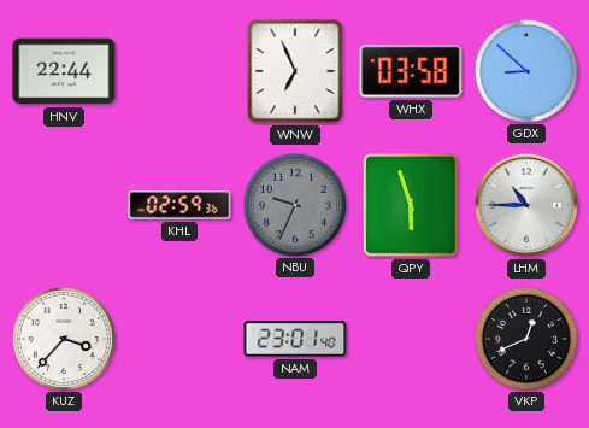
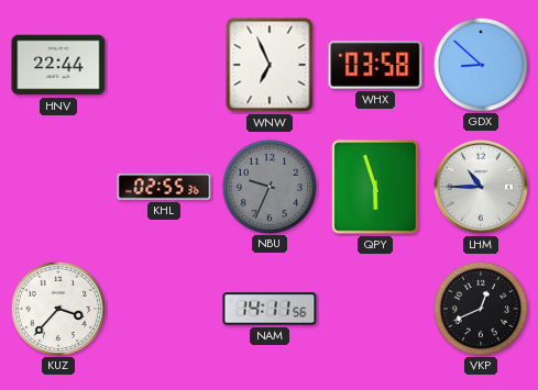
KHL: 02:59 -> 02:55 (164, 187)
NAM: 23:01 -> 14:11 (270, 309)
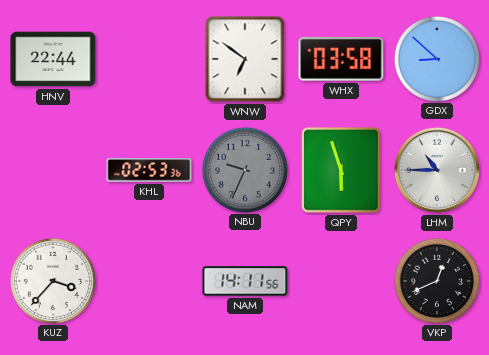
WNW: 6:56 -> 6:51 (245, 59)
KHL: 02:55 -> 02:53 (149, 170)
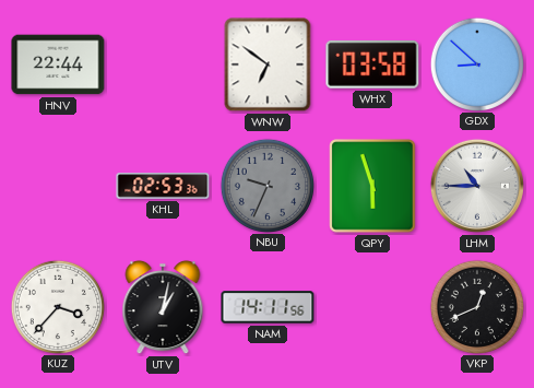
UTV: none -> 1:02 (163, 307)
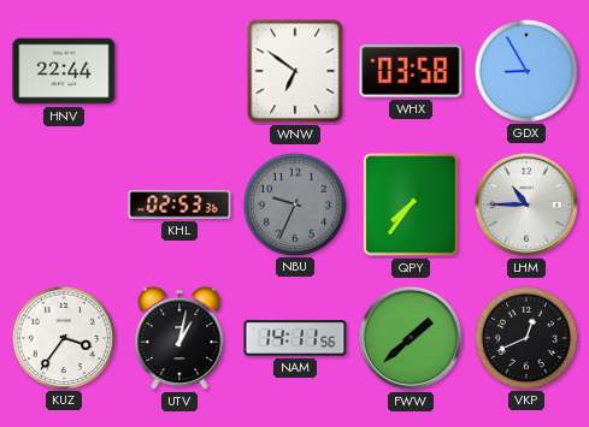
GDX: 8:52 -> 8:55 (525, 70)
QPY: 5:57 -> 7:36 (411, 204)
KUZ: 3:37 -> 3:36 (63, 337)
FWW: none -> 1:38 (411, 338)
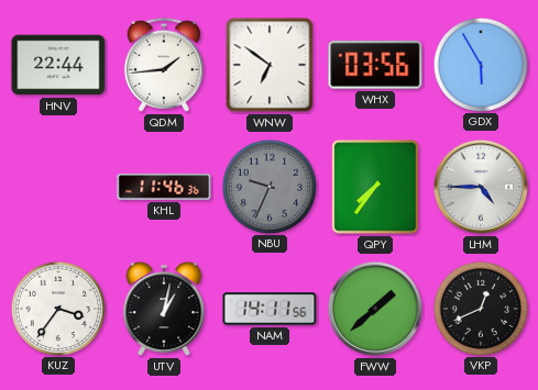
QDM: none -> 1:44 (164, 65)
WHX: 03:58 -> 03:56 (375, 65)
GDX: 8:55 -> 5:55 (480, 64)
KHL: 02:53 -> 11:46 (164, 187)
LHM: 10:45 -> 4:45 (481, 187)
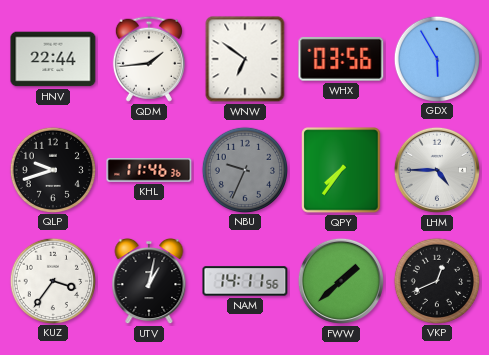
QLP: none -> 9:42 (52, 169)
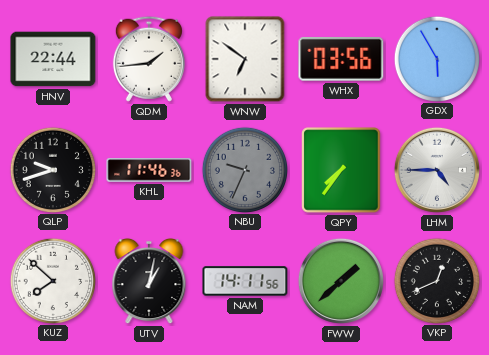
KUZ: 3:36 -> 7:52 (52, 280)
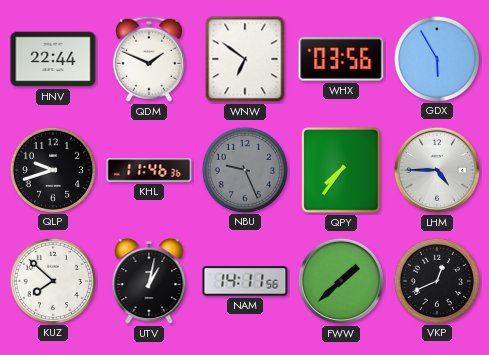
QDM: 1:44 -> 1:49 (149, 59)
NBU: 9:34 -> 9:26 (244, 169)
